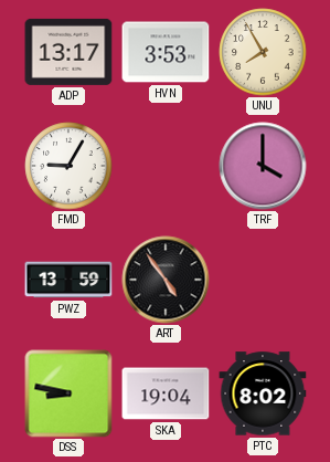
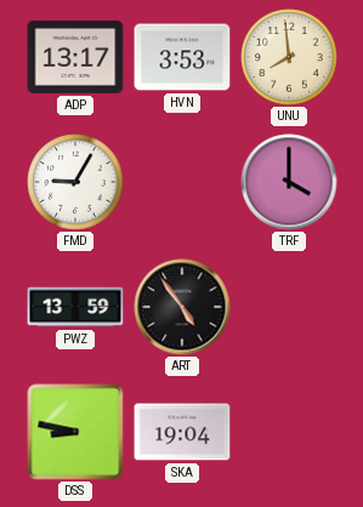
UNU: 7:55 -> 7:59 (289, 57)
PTC: 8:02 -> none (263, 393)
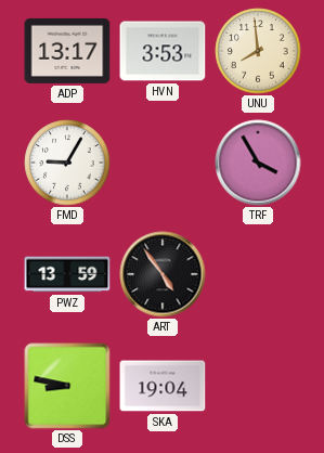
TRF: 4:00 -> 3:55 (258, 163)
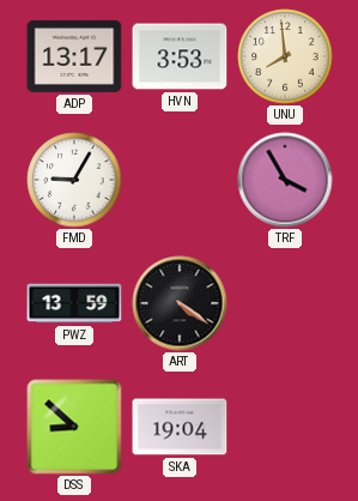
ART: 4:54 -> 4:21 (180, 303)
DSS: 8:47 -> 8:52 (74, 427)
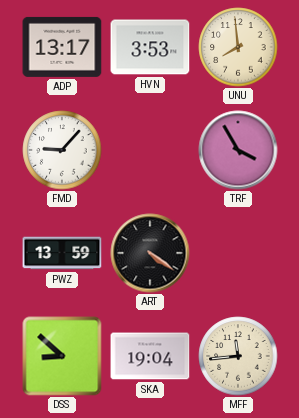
FMD: 9:05 -> 9:07 (62, 150)
MFF: none -> 11:44 (238, 356)
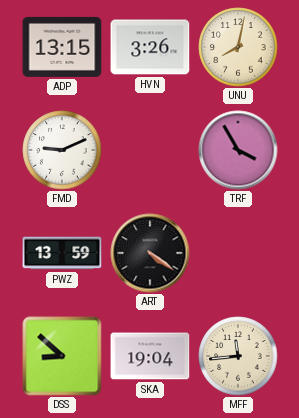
ADP: 13:17 -> 13:15 (62, 47)
HVN: 3:53 -> 3:26 (150, 47)
UNU: 7:59 -> 8:02 (238, 47)
FMD: 9:07 -> 9:11 (62, 150)
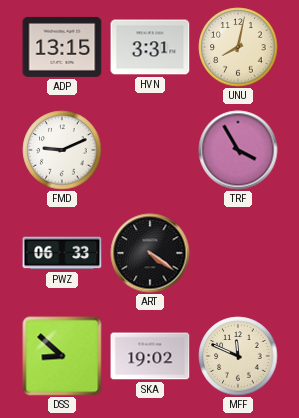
HVN: 3:26 -> 3:31 (150, 47)
PWZ: 13:59 -> 06:33 (62, 253)
SKA: 19:04 -> 19:02 (150, 356)
MFF: 11:44 -> 11:49 (238, 356)
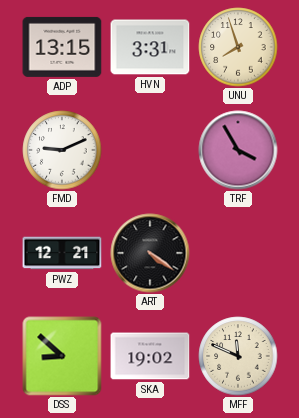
UNU: 8:02 -> 7:57 (238, 47)
PWZ: 06:33 -> 12:21 (62, 253)
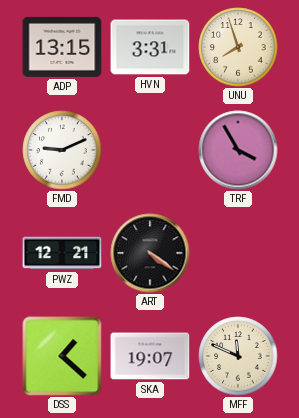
DSS: 8:52 -> 1:22 (62, 356)
SKA: 19:02 -> 19:07 (150, 356)
